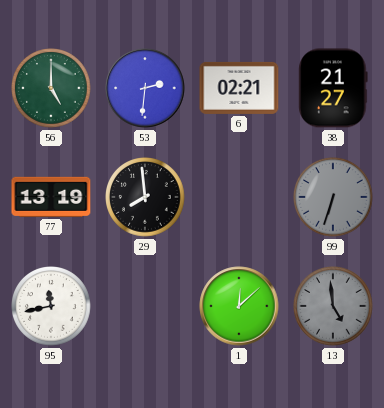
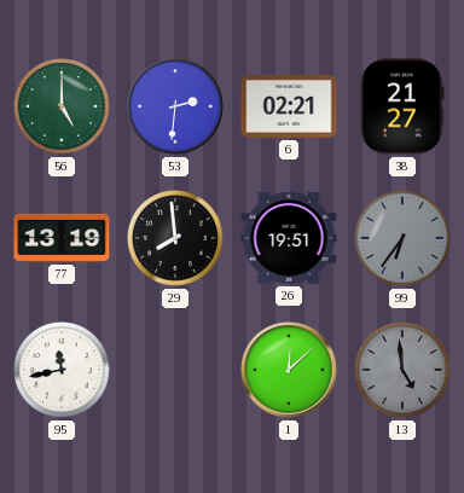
26: none -> 19:51 (289, 238)
99: 6:33 -> 6:36 (404, 239)
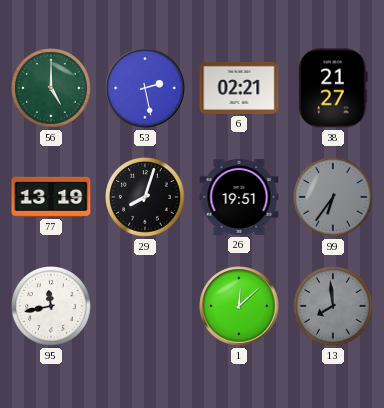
53: 2:31 -> 2:28 (145, 88)
29: 7:59 -> 8:03 (146, 198)
13: 4:59 -> 7:59 (334, 307)
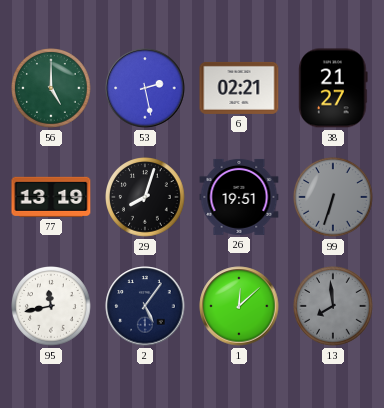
99: 6:36 -> 6:33 (334, 198)
2: none -> 5:06 (145, 306)
